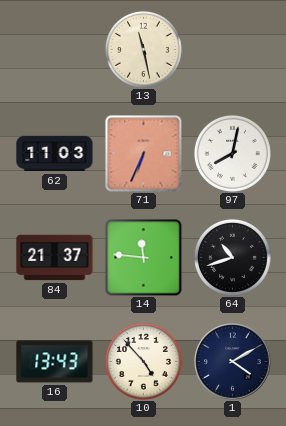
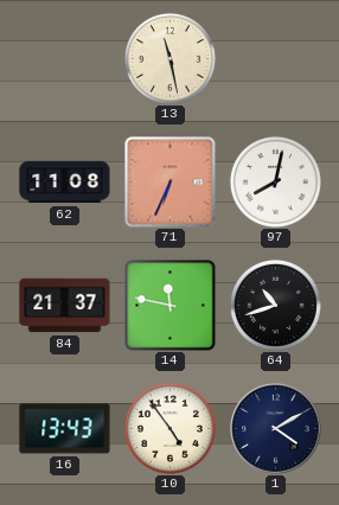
62: 11:03 -> 11:08 (65, 183)
14: 11:46 -> 11:47 (171, 306)
10: 4:53 -> 4:54 (170, 428)
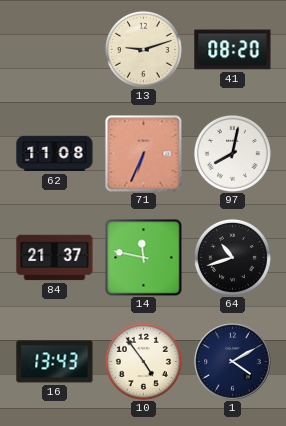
13: 11:28 -> 9:12 (143, 49)
41: none -> 08:20 (233, 50)
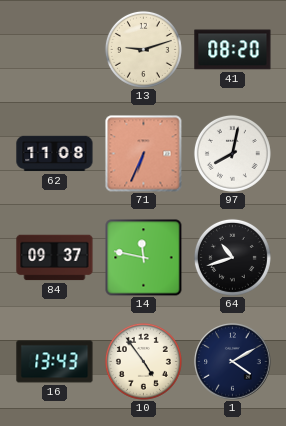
84: 21:37 -> 09:37 (55, 258)
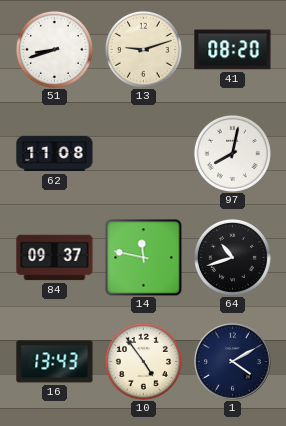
51: none -> 8:42 (54, 49)
71: 6:34 -> none (144, 154)
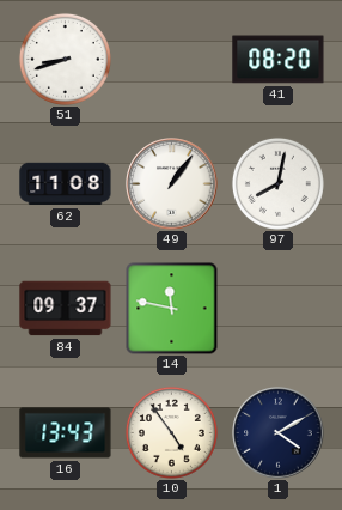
13: 9:12 -> none (143, 49)
49: none -> 1:06 (172, 184)
64: 10:42 -> none (232, 257)
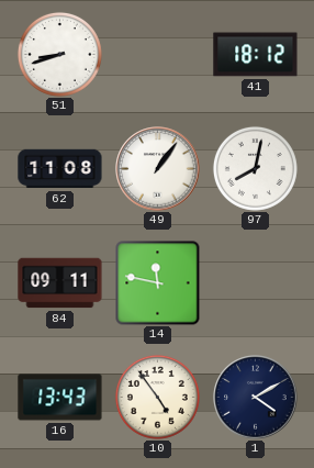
41: 08:20 -> 18:12 (256, 55)
84: 09:37 -> 09:11 (60, 283)
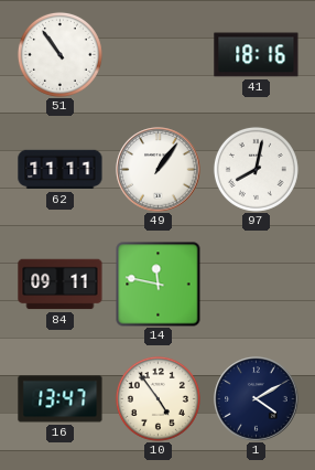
51: 8:42 -> 10:54 (59, 54)
41: 18:12 -> 18:16 (257, 55)
62: 11:08 -> 11:11 (61, 170)
16: 13:43 -> 13:47 (61, 399)
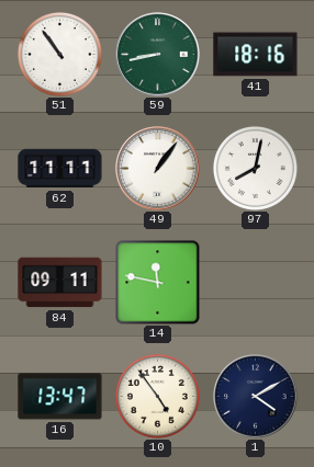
59: none -> 8:43 (158, 55)
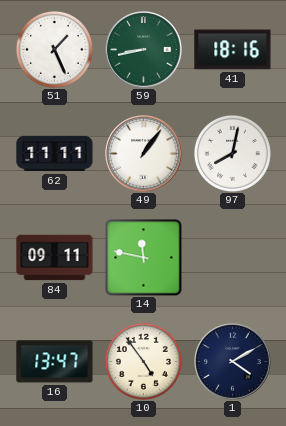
51: 10:54 -> 1:26 (54, 49)
